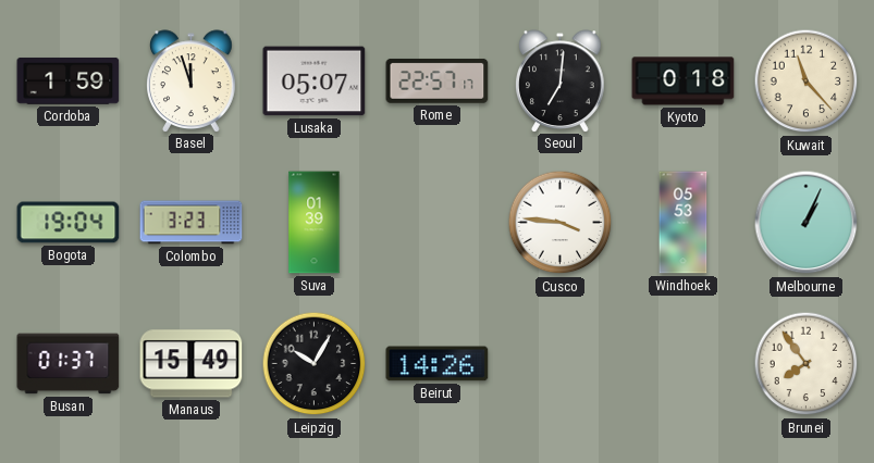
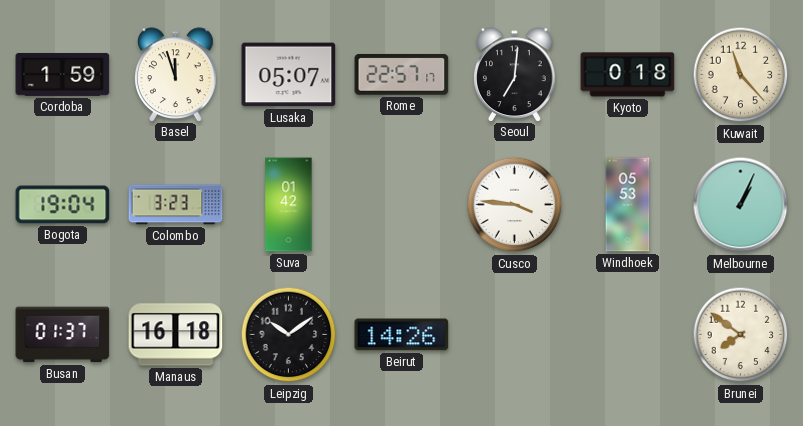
Suva: 01:39 -> 01:42 (289, 205)
Manaus: 15:49 -> 16:18 (176, 335)
Leipzig: 10:05 -> 10:09 (289, 335)
Brunei: 7:54 -> 7:51 (741, 335)
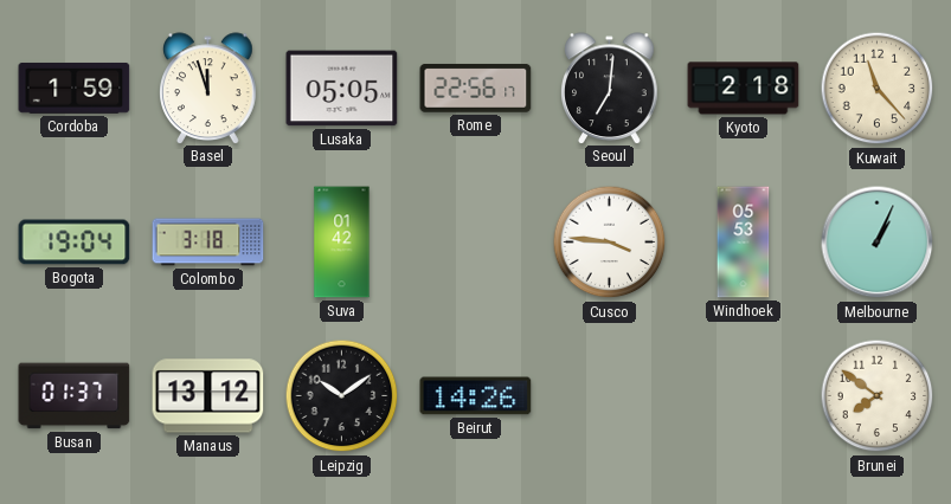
Lusaka: 05:07 -> 05:05 (342, 89)
Rome: 22:57 -> 22:56 (476, 89)
Kyoto: 0:18 -> 2:18 (744, 89)
Colombo: 3:23 -> 3:18 (208, 243)
Manaus: 16:18 -> 13:12 (208, 396)
